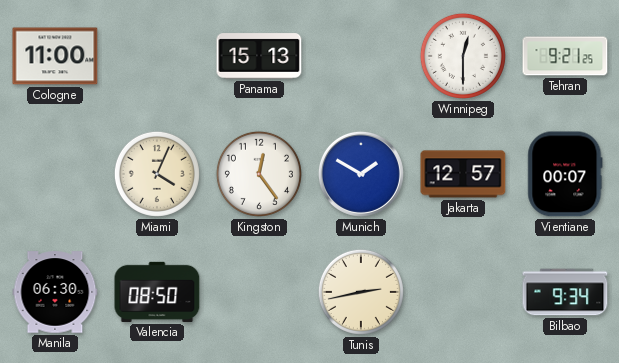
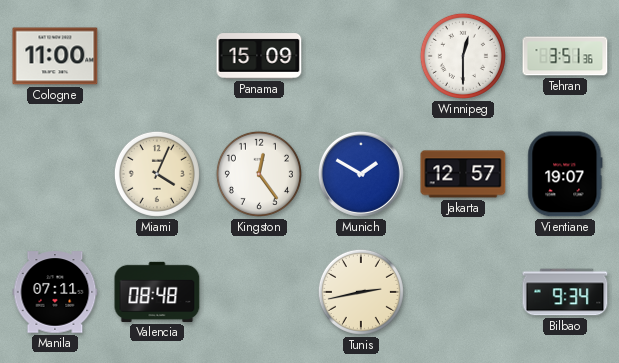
Panama: 15:13 -> 15:09 (259, 56)
Tehran: 9:21 -> 3:51 (565, 56)
Vientiane: 00:07 -> 19:07 (565, 174)
Manila: 06:30 -> 07:11 (55, 292)
Valencia: 08:50 -> 08:48 (157, 292)
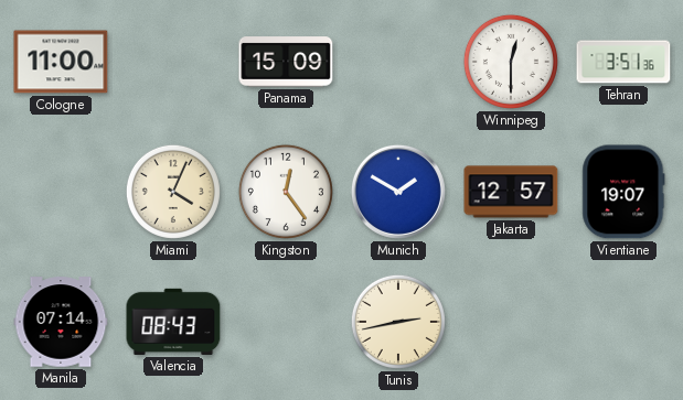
Manila: 07:11 -> 07:14 (61, 322)
Valencia: 08:48 -> 08:43 (173, 322)
Bilbao: 9:34 -> none (565, 292)
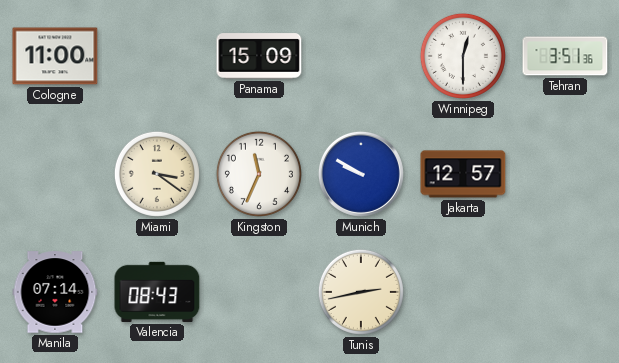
Miami: 4:04 -> 3:21 (157, 174)
Kingston: 12:24 -> 11:34 (259, 174)
Munich: 1:50 -> 9:50 (361, 174)
Vientiane: 19:07 -> none (623, 192)
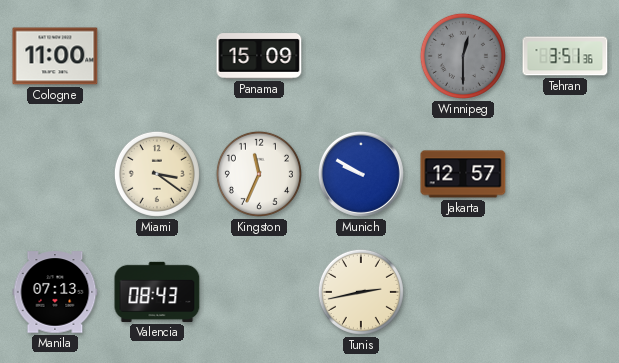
Winnipeg dial: white -> grey (463, 56)
Manila: 07:14 -> 07:13 (55, 292)
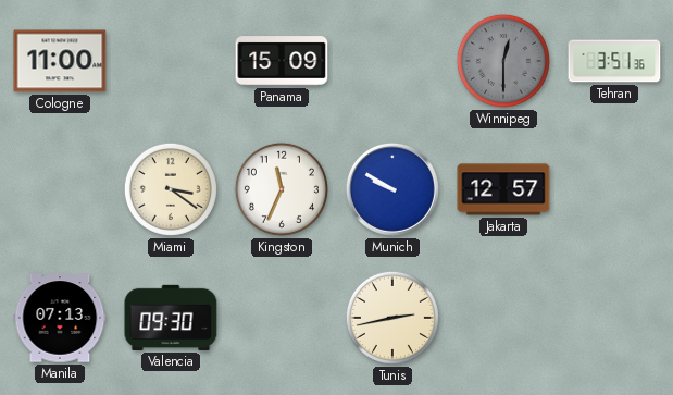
Valencia: 08:43 -> 09:30 (171, 318)
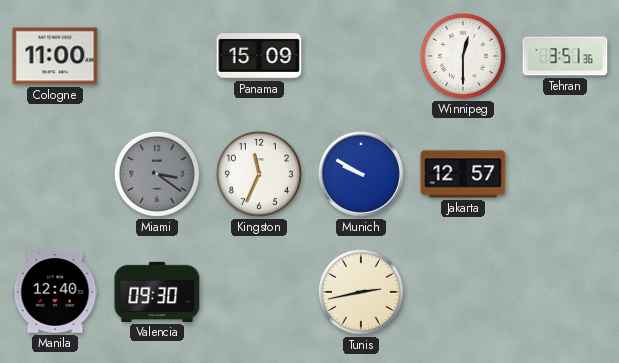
Winnipeg dial: grey -> white (463, 56)
Miami dial: cream -> grey (157, 174)
Manila: 07:13 -> 12:40 (55, 292)
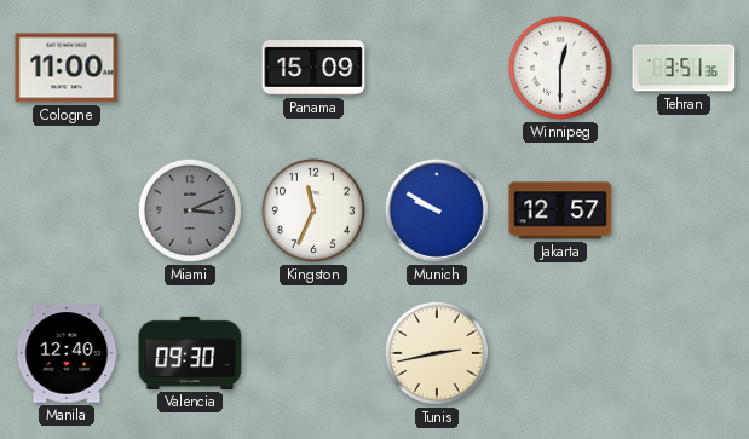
Miami: 3:21 -> 3:11 (190, 210)
